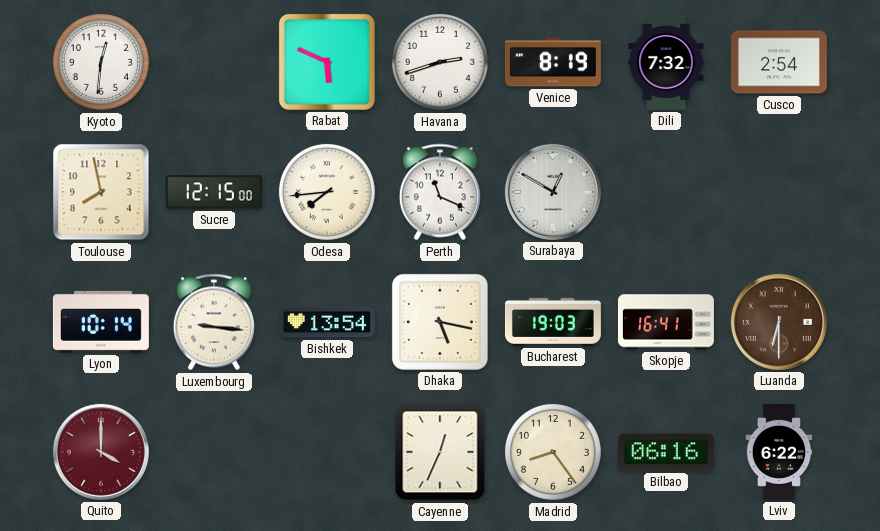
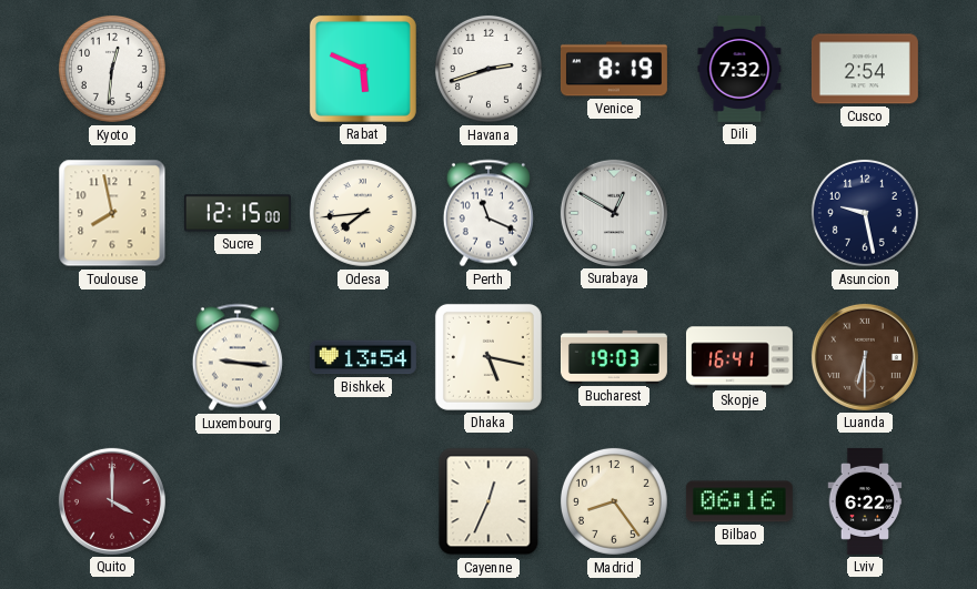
Asuncion: none -> 9:28 (865, 213)
Lyon: 10:14 -> none (101, 322)
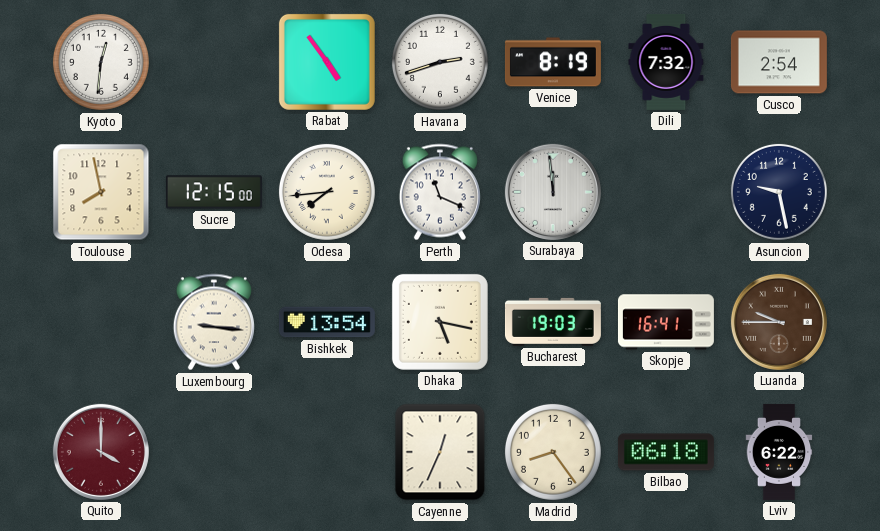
Rabat: 5:49 -> 4:54 (327, 62)
Surabaya: 12:50 -> 11:59 (553, 192)
Luanda: 6:30 -> 9:45 (779, 322)
Bilbao: 06:16 -> 06:18 (666, 452)
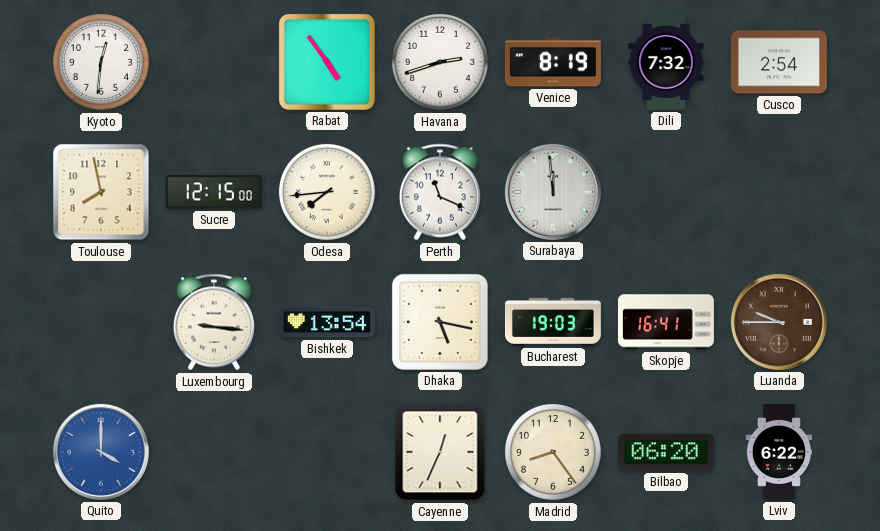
Asuncion: 9:28 -> none (779, 192)
Quito dial: burgundy -> blue (101, 452)
Bilbao: 06:18 -> 06:20 (666, 452)
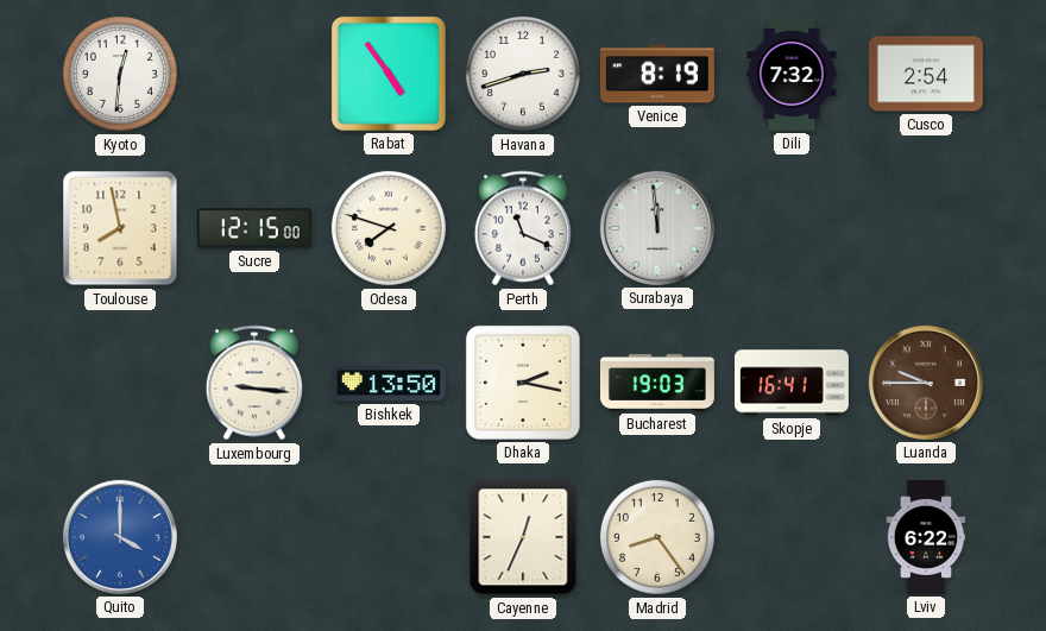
Odesa: 7:44 -> 7:48 (389, 228)
Bishkek: 13:54 -> 13:50 (389, 383)
Dhaka: 5:17 -> 2:17 (523, 383)
Bilbao: 06:20 -> none (666, 452)
